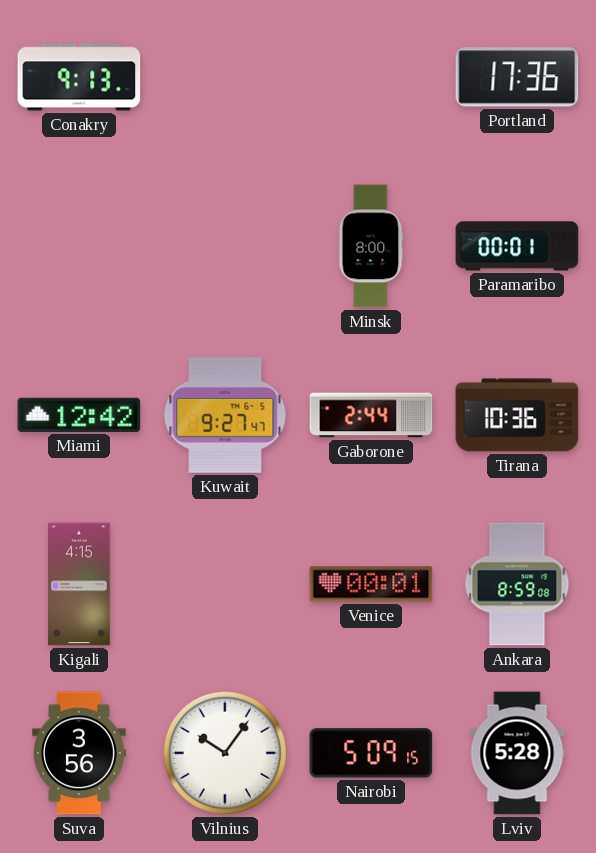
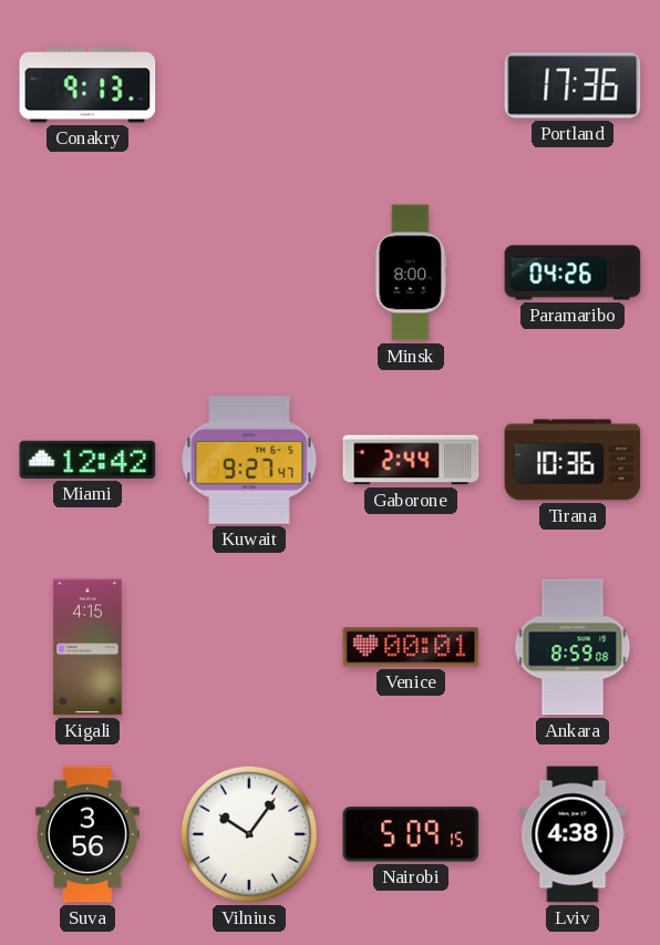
Paramaribo: 00:01 -> 04:26 (573, 273)
Lviv: 5:28 -> 4:38 (573, 834)
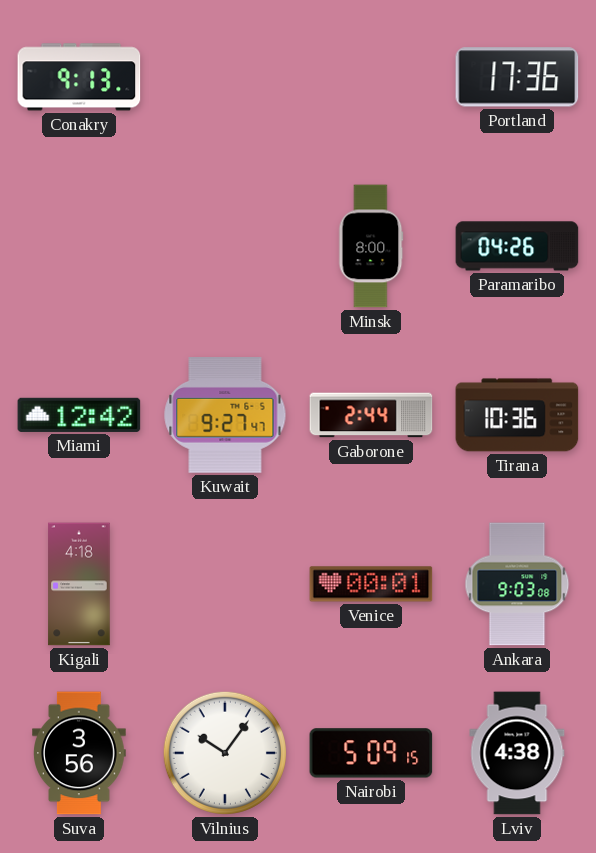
Kigali: 4:15 -> 4:18 (79, 584)
Ankara: 8:59 -> 9:03 (517, 584)
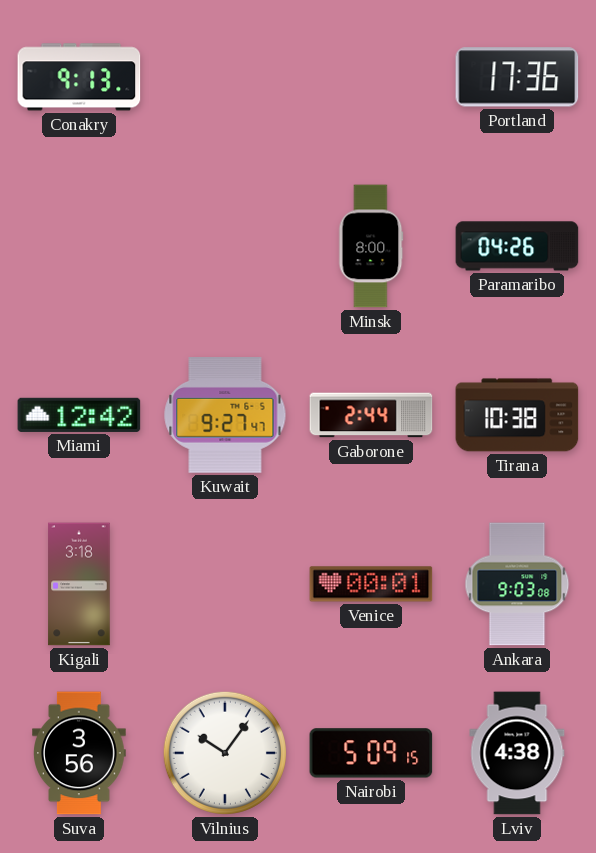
Tirana: 10:36 -> 10:38 (517, 415)
Kigali: 4:18 -> 3:18 (79, 584)
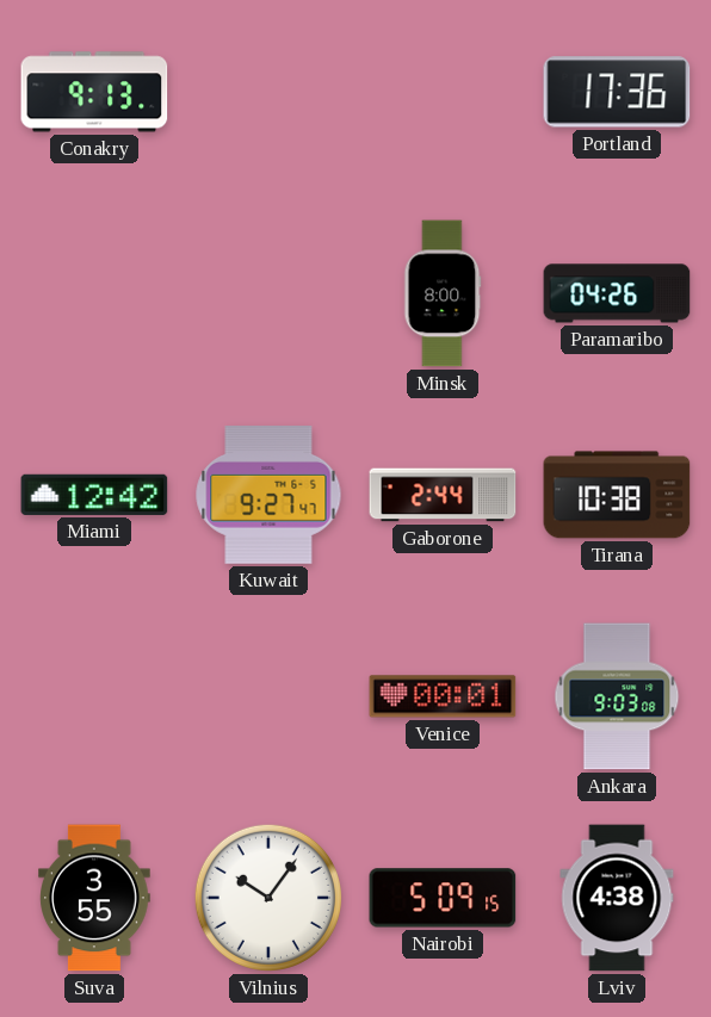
Kigali: 3:18 -> none (79, 584)
Suva: 3:56 -> 3:55 (95, 898)
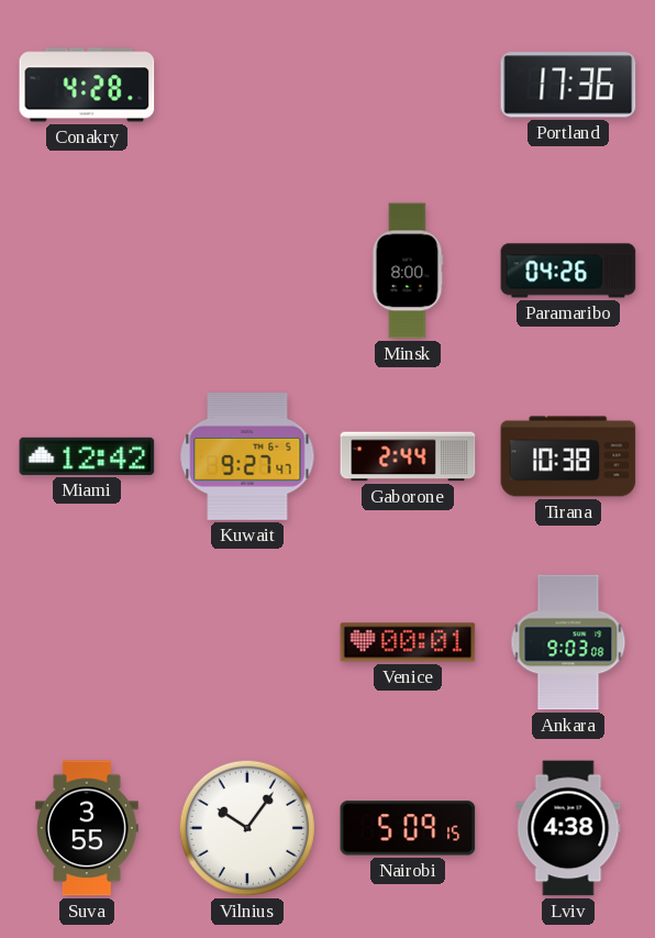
Conakry: 9:13 -> 4:28 (87, 85)
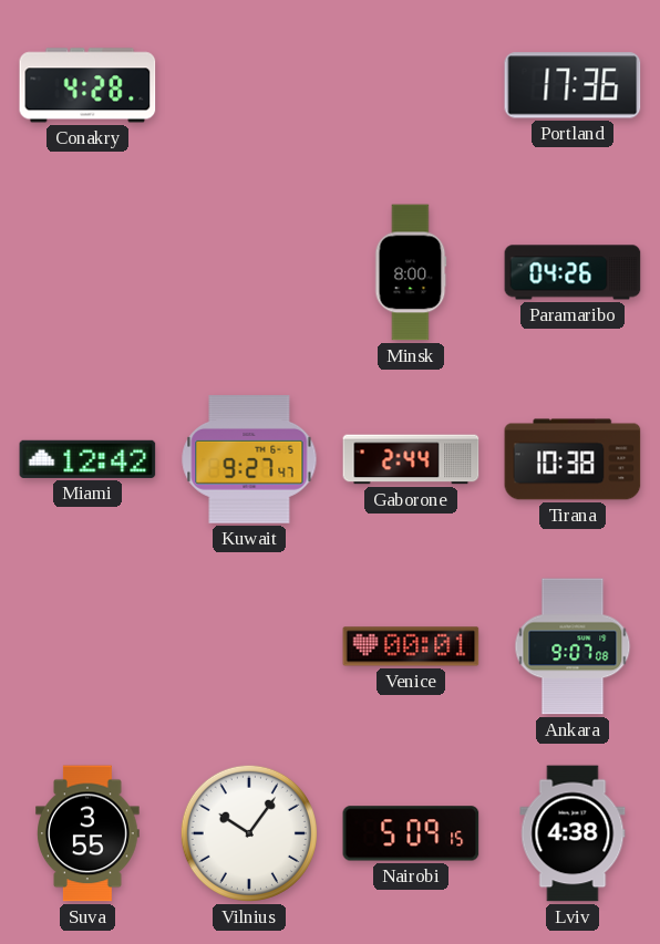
Ankara: 9:03 -> 9:07 (573, 646)
